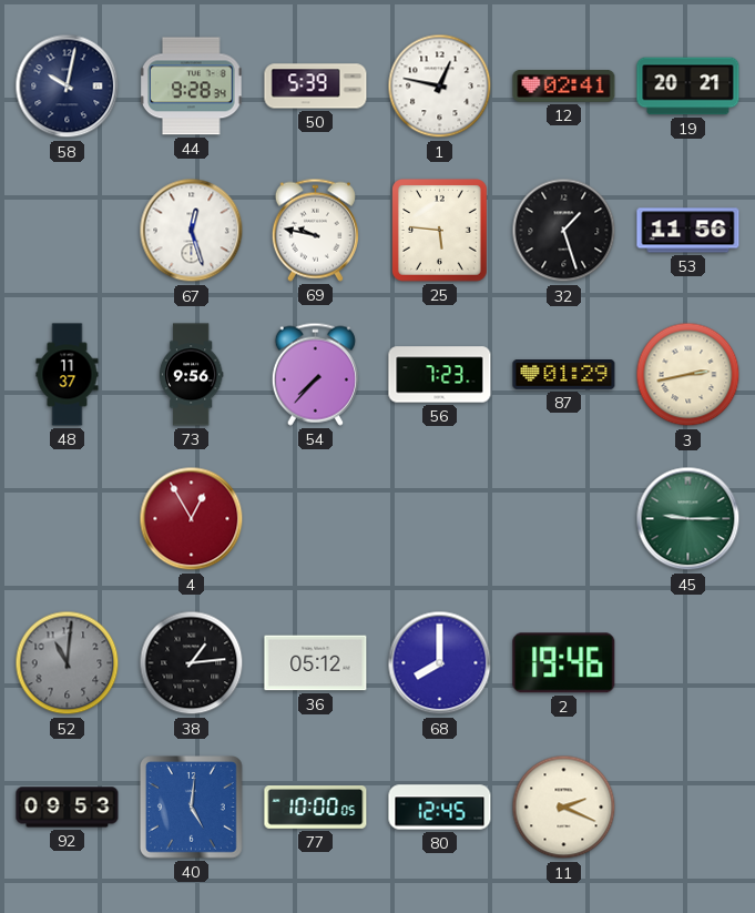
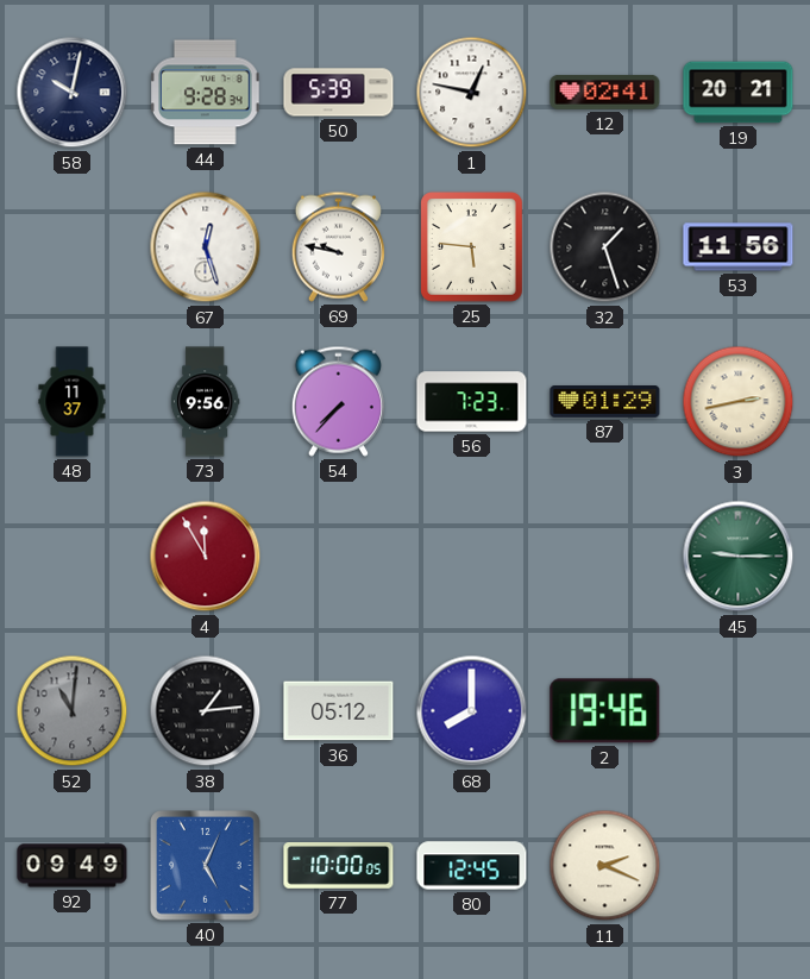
4: 12:55 -> 11:55 (206, 557)
92: 09:53 -> 09:49 (73, 866)
40: 5:01 -> 5:04 (206, 866)
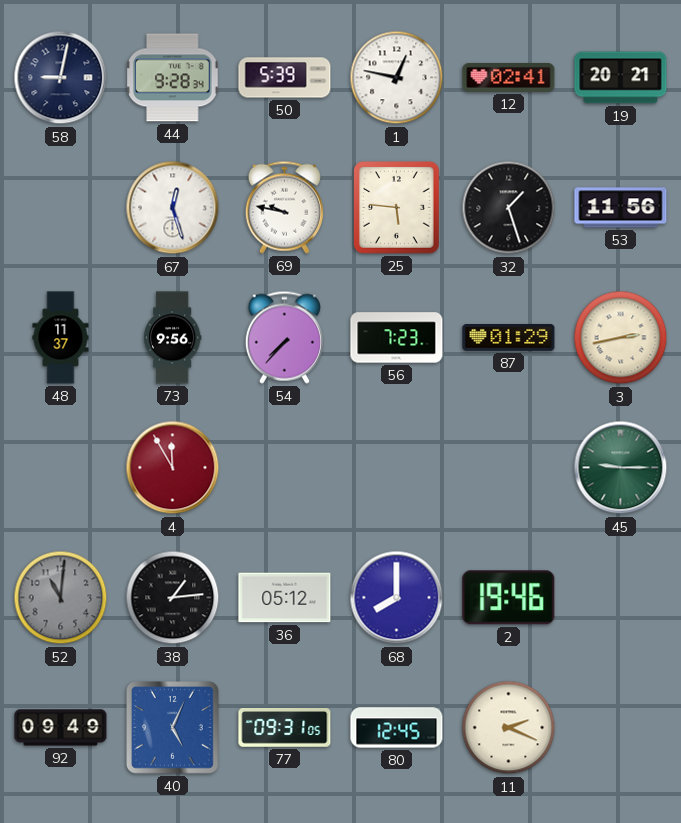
58: 10:02 -> 9:02 (61, 78)
77: 10:00 -> 09:31 (285, 728)
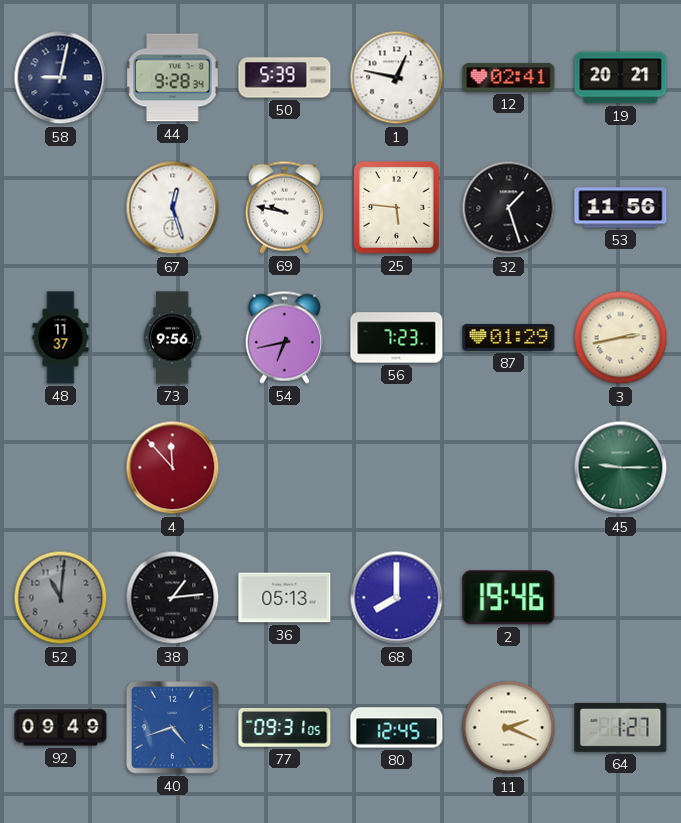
54: 7:37 -> 6:43 (284, 337)
4: 11:55 -> 11:53 (173, 468)
36: 05:12 -> 05:13 (285, 598)
40: 5:04 -> 4:42 (173, 728)
64: none -> 1:27 (621, 727)
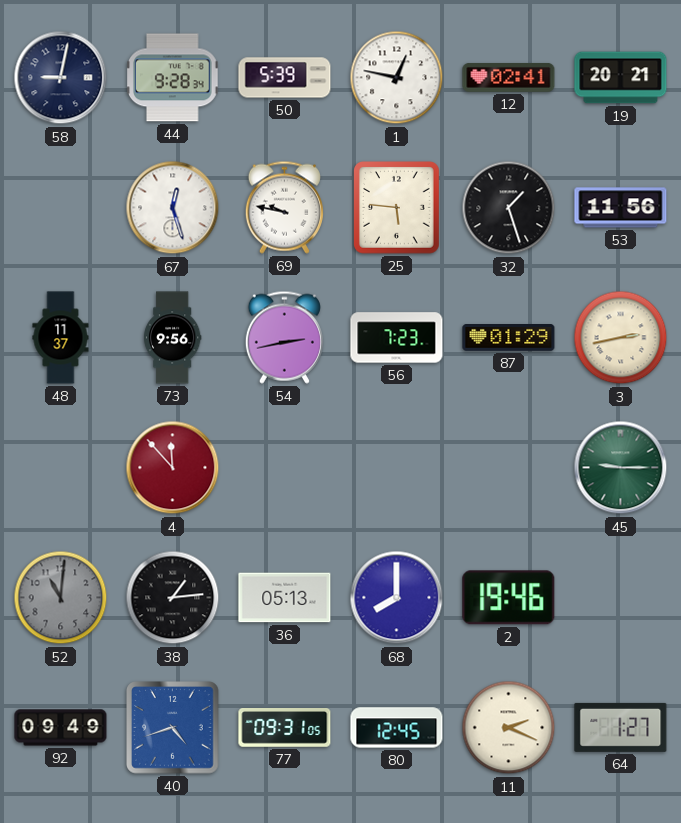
54: 6:43 -> 2:43 (284, 337)
